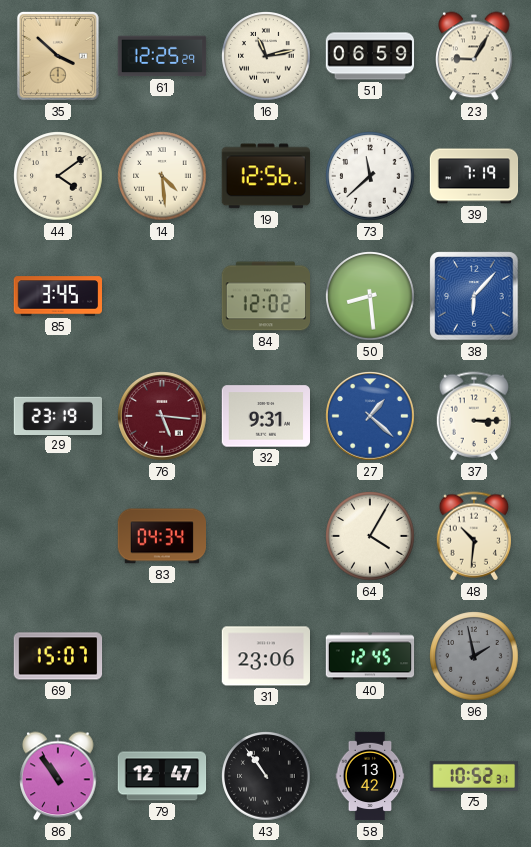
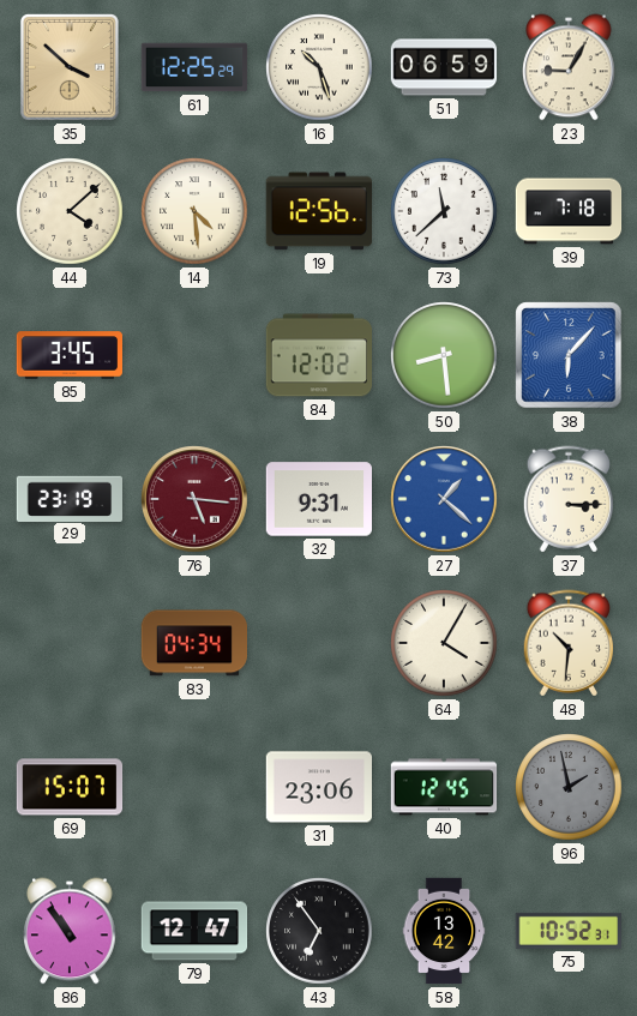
16: 11:13 -> 10:27 (319, 67)
44: 4:09 -> 4:08 (70, 211)
39: 7:19 -> 7:18 (569, 211)
43: 10:54 -> 6:54 (319, 931)
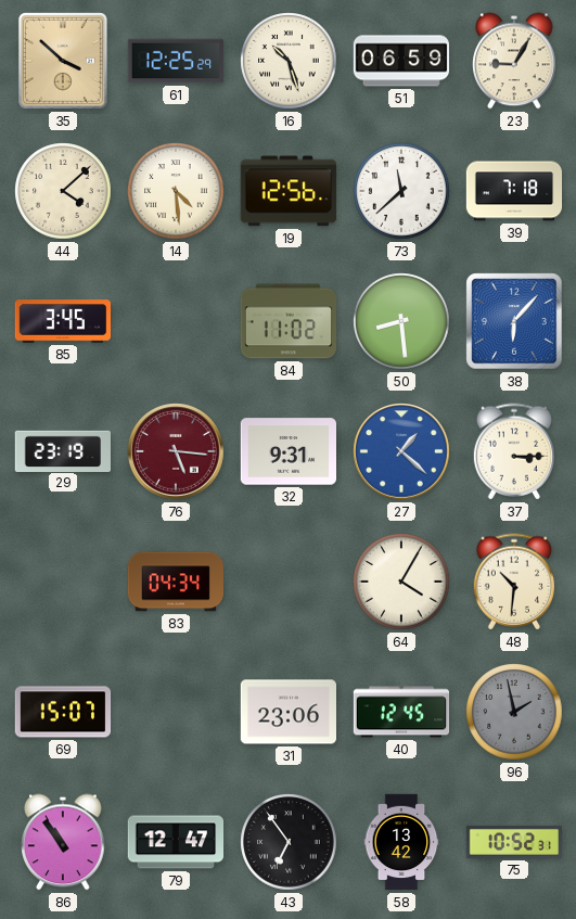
84: 12:02 -> 11:02 (289, 321)
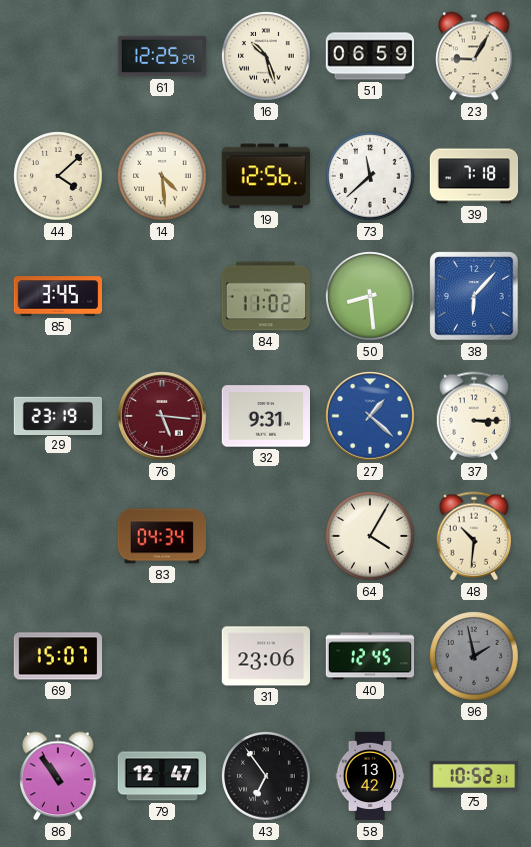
35: 3:52 -> none (63, 61)
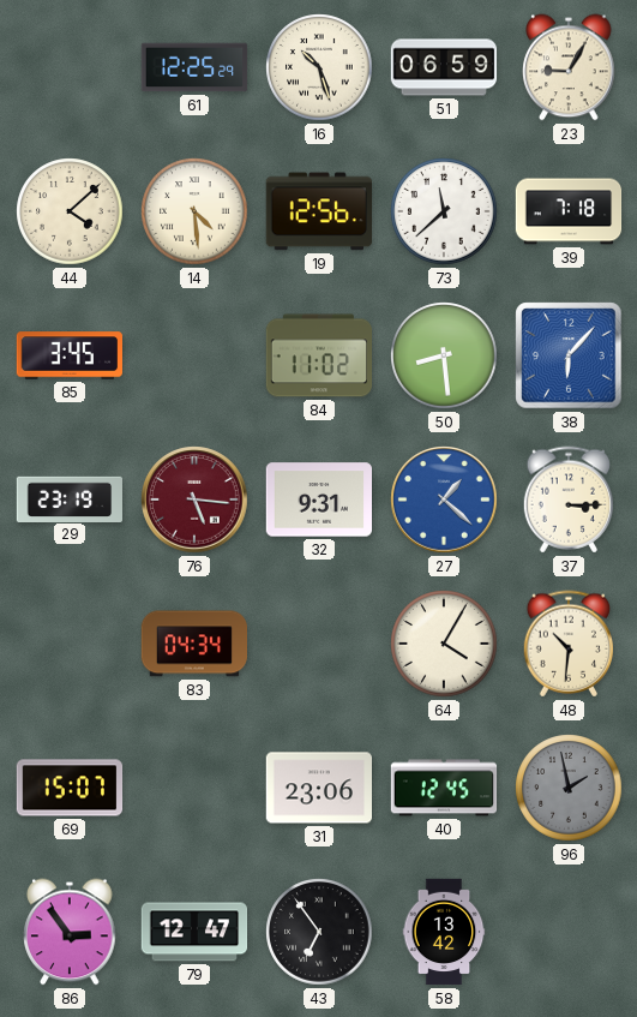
86: 10:54 -> 2:54 (70, 932)
75: 10:52 -> none (473, 776)
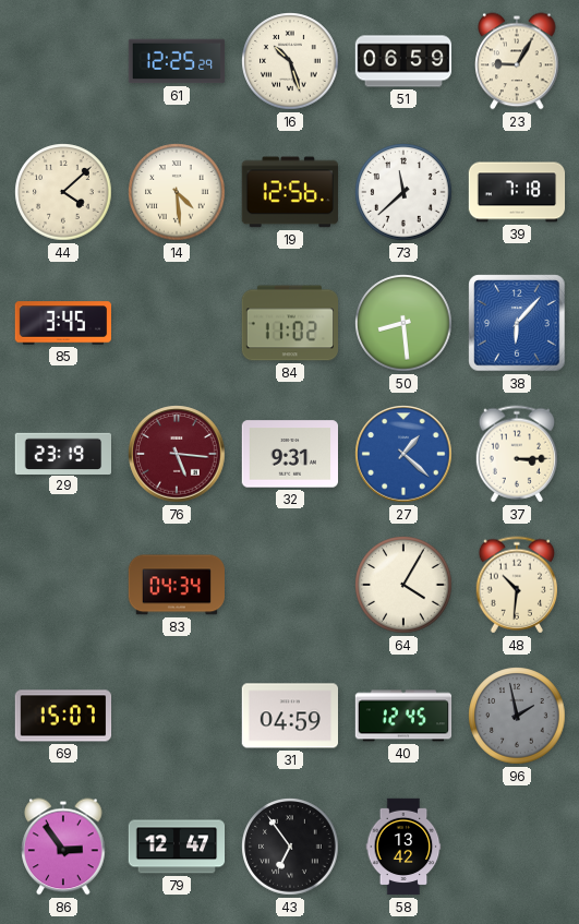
31: 23:06 -> 04:59 (290, 716)
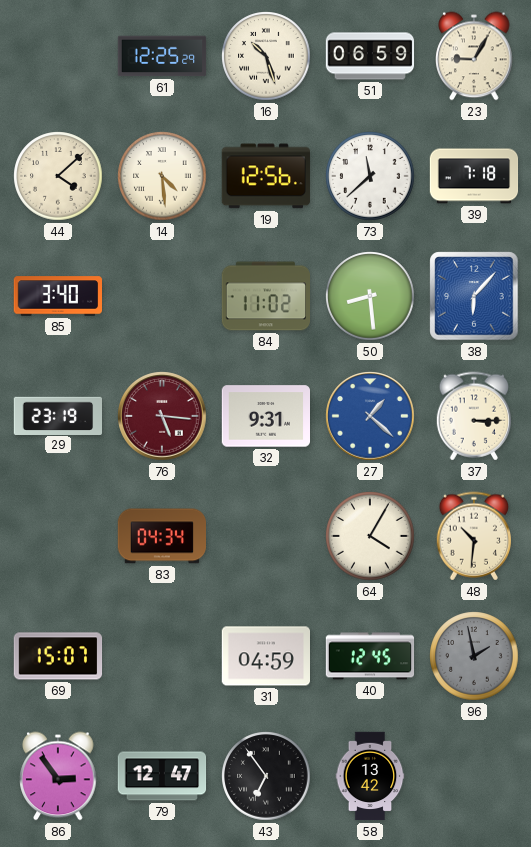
85: 3:45 -> 3:40 (58, 296)
